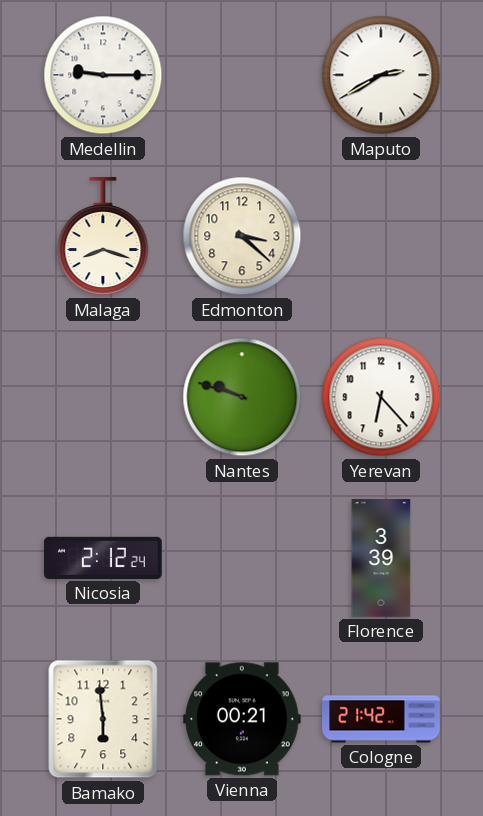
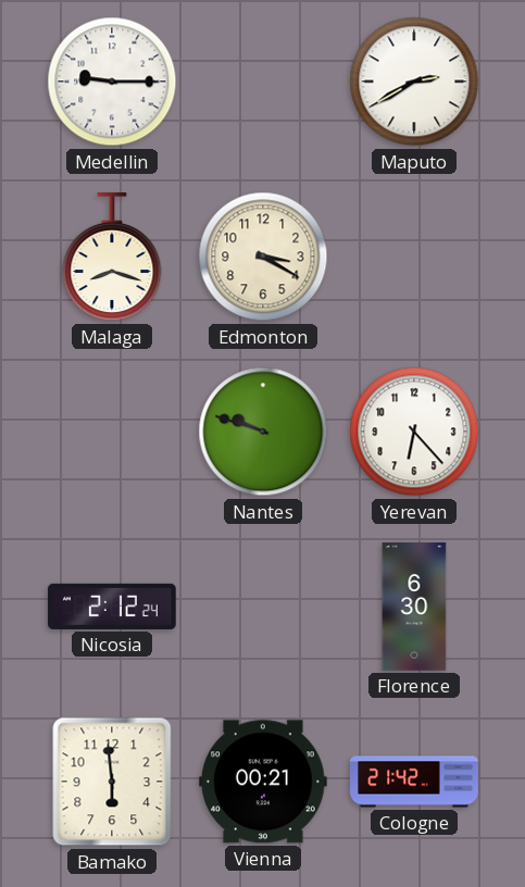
Edmonton: 3:22 -> 3:20 (263, 257)
Florence: 3:39 -> 6:30 (414, 607)
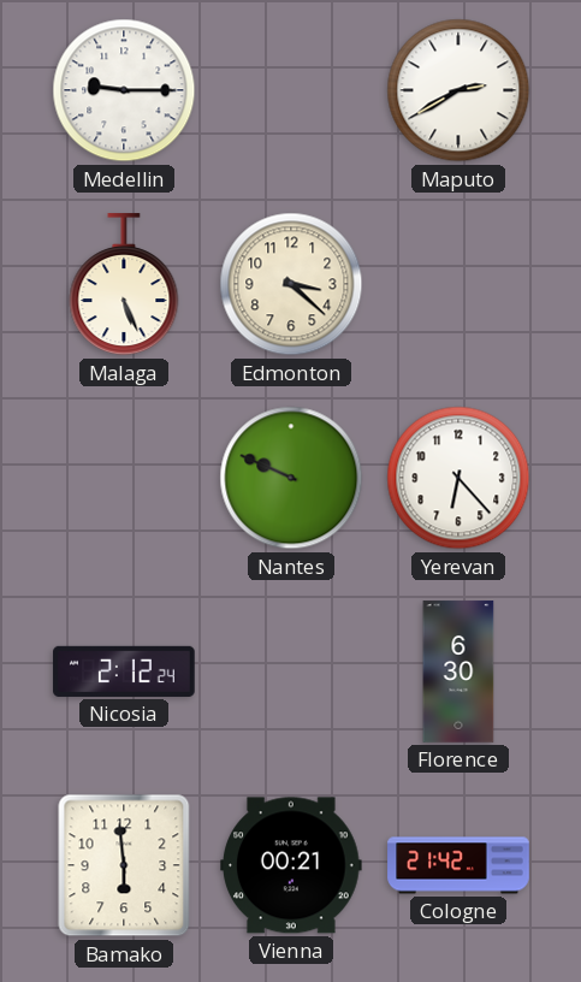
Malaga: 8:18 -> 5:26 (124, 285)
Edmonton: 3:20 -> 3:22 (291, 284)
Nantes: 9:48 -> 9:49 (291, 478)
